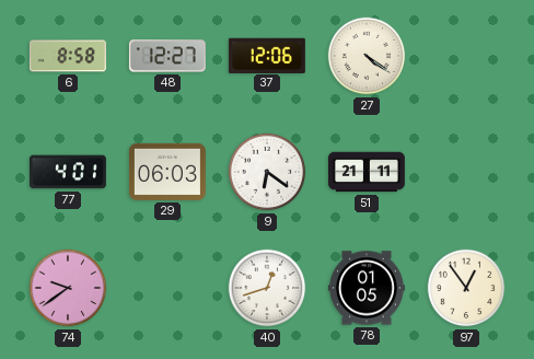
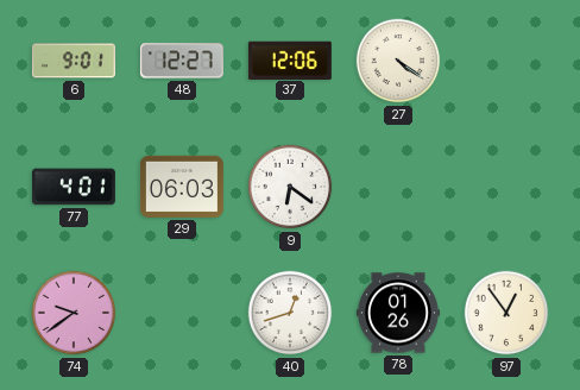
6: 8:58 -> 9:01 (74, 61)
51: 21:11 -> none (367, 172)
78: 01:05 -> 01:26 (398, 313)
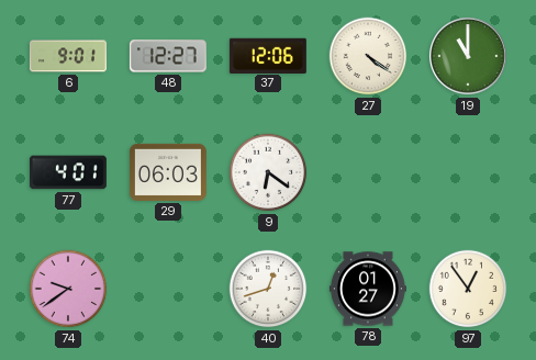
19: none -> 11:00 (469, 57)
78: 01:26 -> 01:27 (368, 289)
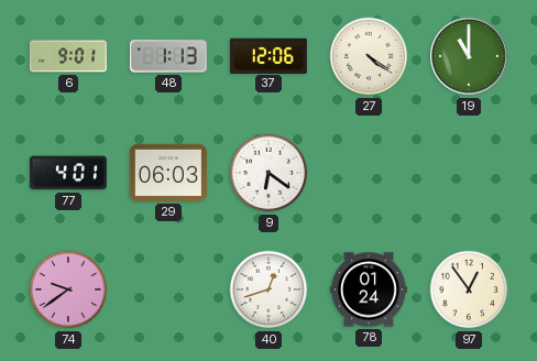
48: 12:27 -> 1:13 (168, 56)
78: 01:27 -> 01:24 (369, 289)
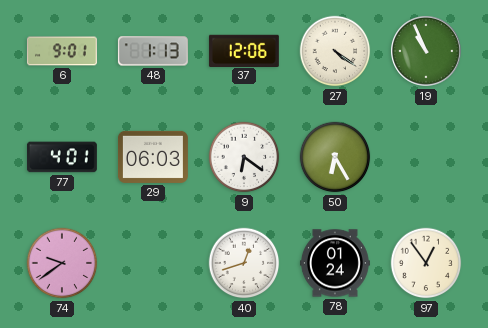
19: 11:00 -> 10:56 (427, 52)
50: none -> 6:25 (335, 157)
